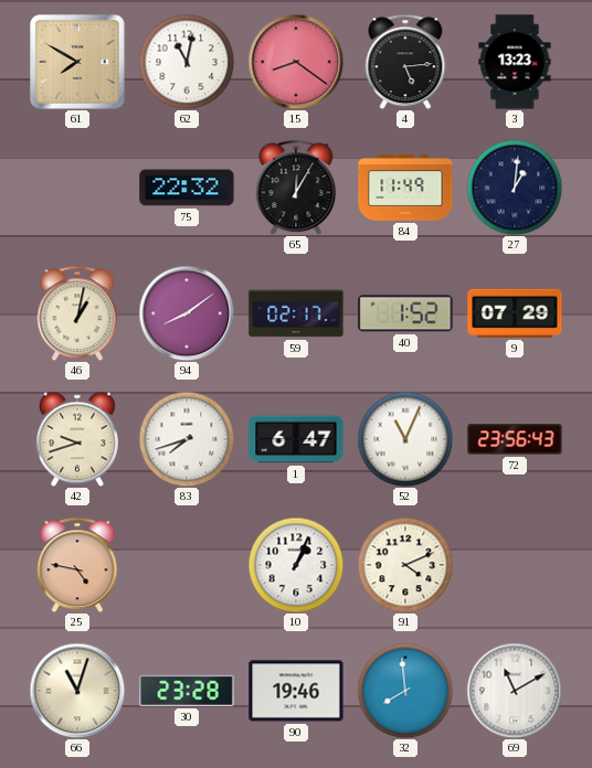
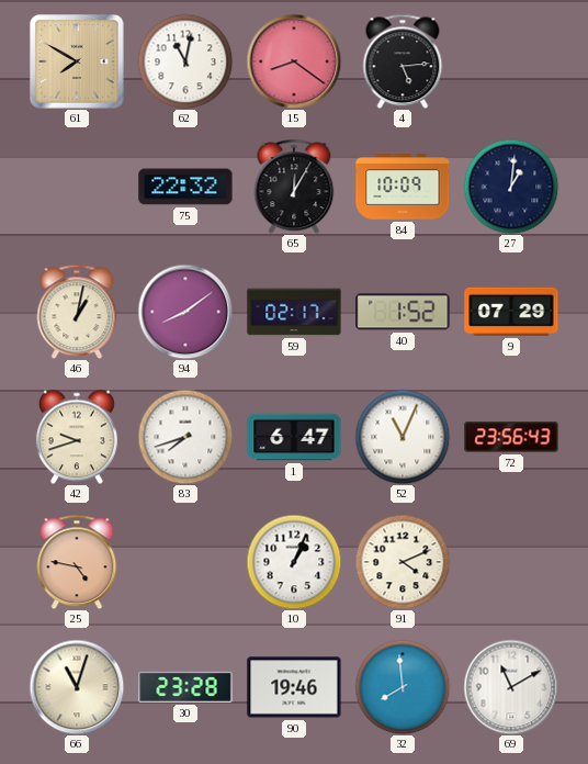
3: 13:23 -> none (515, 62)
84: 11:49 -> 10:09 (403, 187)
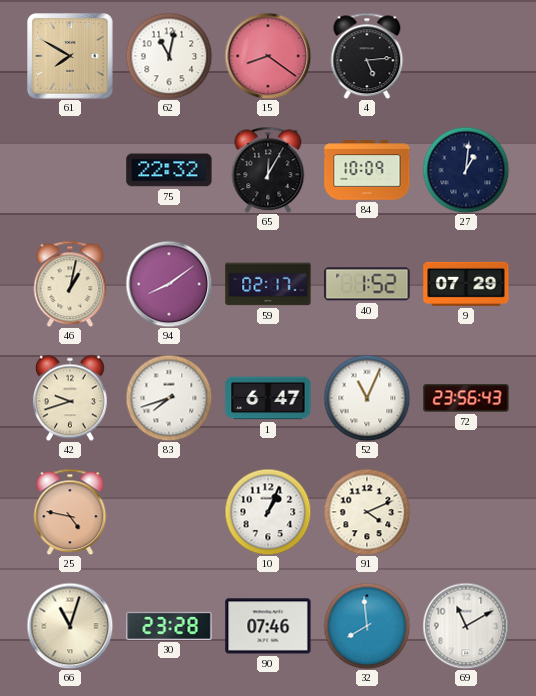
90: 19:46 -> 07:46 (268, 626)
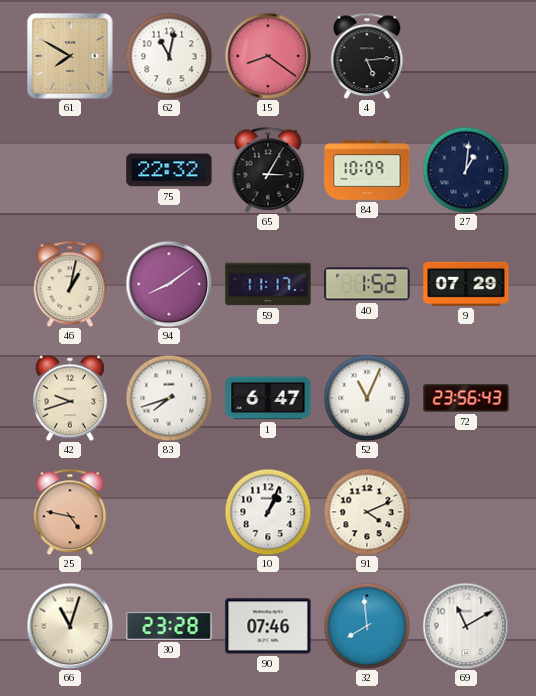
65: 12:05 -> 3:05 (268, 170)
59: 02:17 -> 11:17 (268, 284)
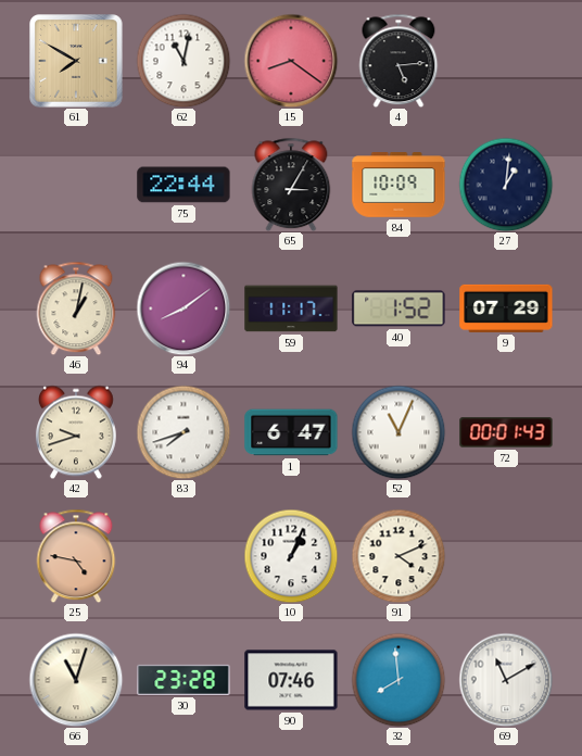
75: 22:32 -> 22:44 (184, 185)
72: 23:56 -> 00:01 (506, 432)
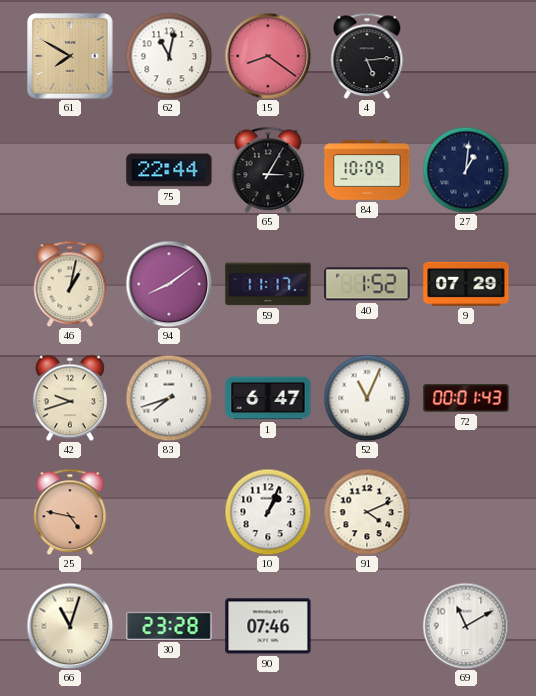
32: 7:59 -> none (398, 680)
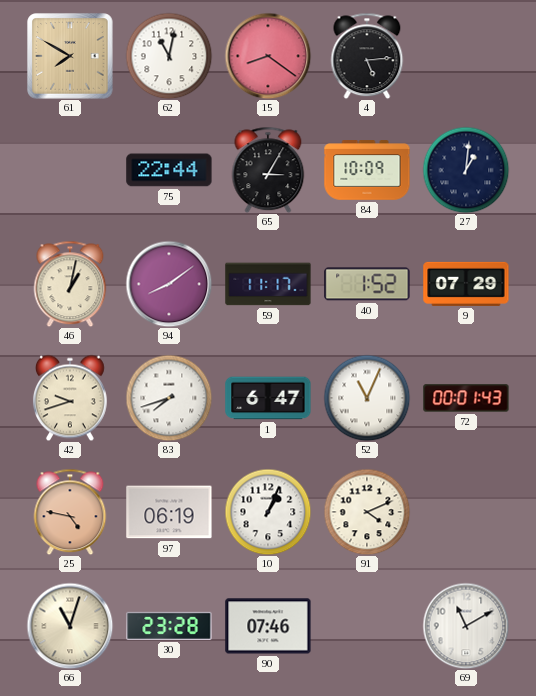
97: none -> 06:19 (169, 512)
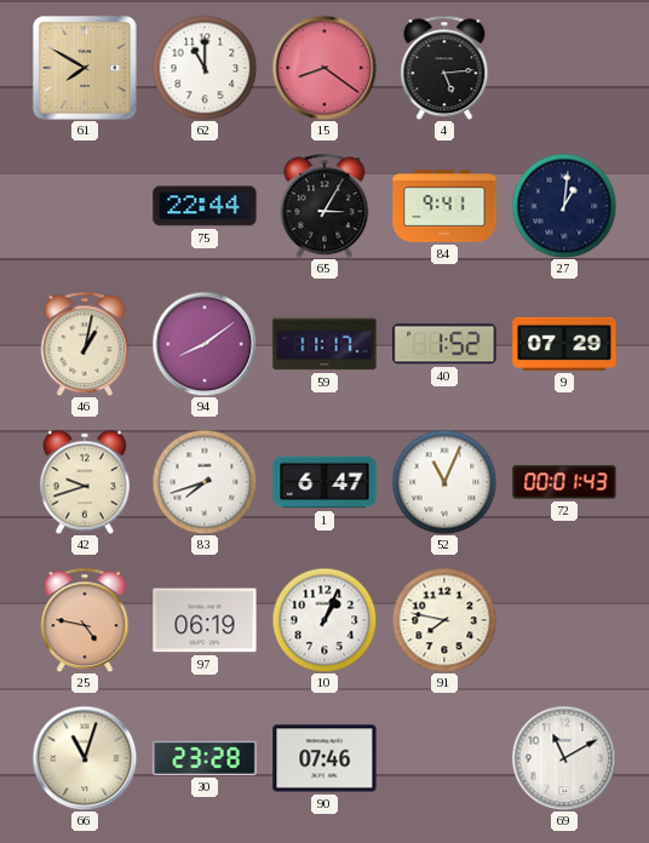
62: 11:02 -> 11:00 (205, 68)
84: 10:09 -> 9:41 (444, 206)
91: 4:11 -> 7:47 (444, 620)
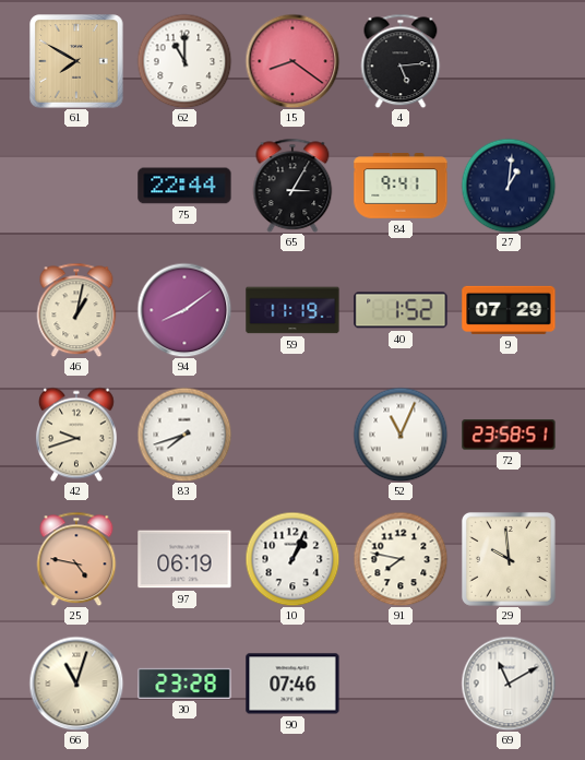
59: 11:17 -> 11:19 (292, 310)
1: 6:47 -> none (324, 482)
72: 00:01 -> 23:58 (509, 435)
29: none -> 9:59 (509, 559)
